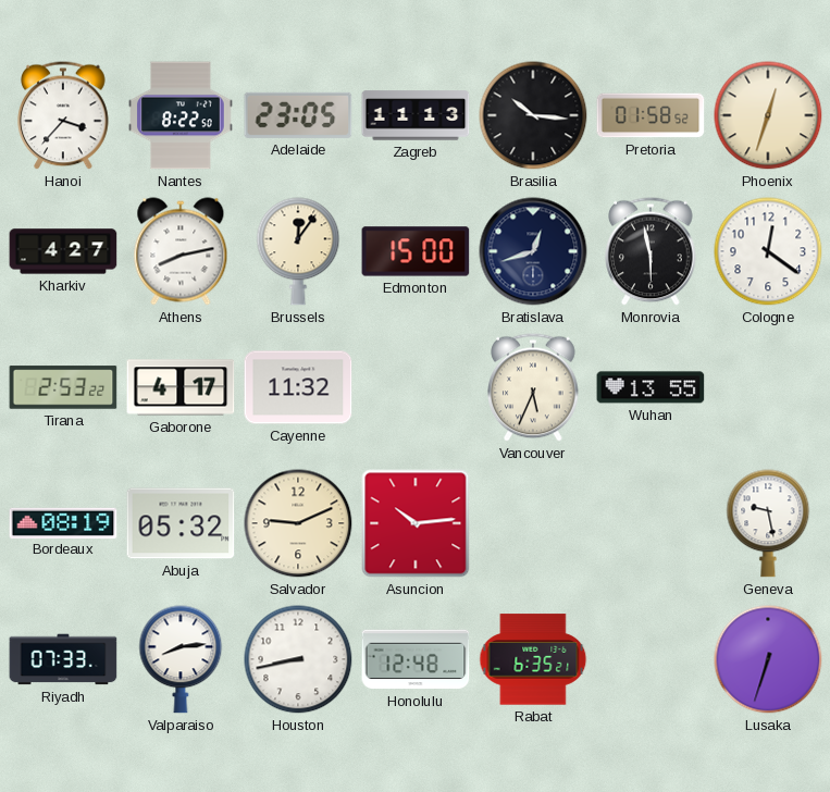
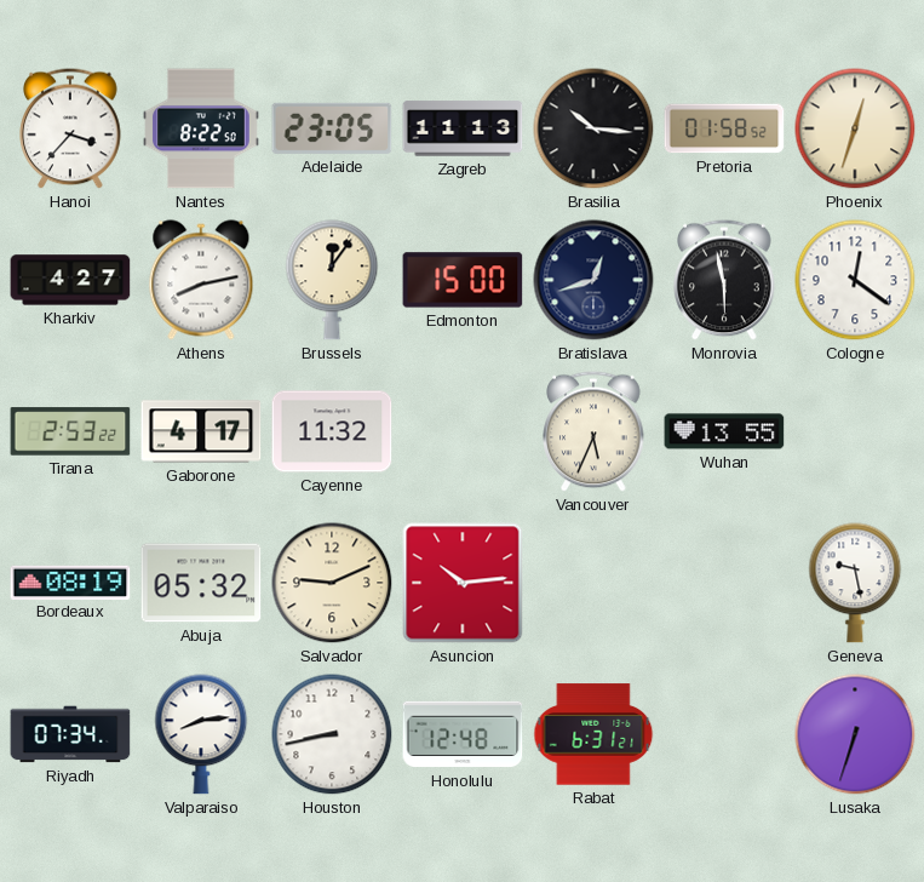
Riyadh: 07:33 -> 07:34 (70, 734)
Rabat: 6:35 -> 6:31 (593, 734)
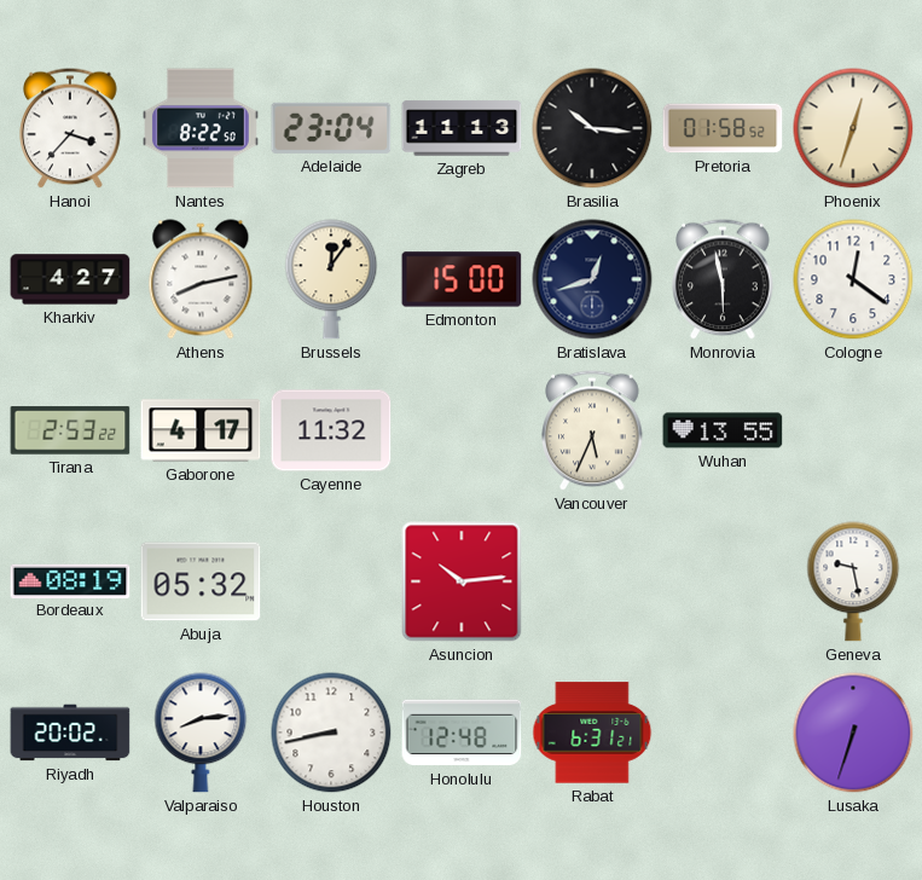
Adelaide: 23:05 -> 23:04 (331, 128)
Salvador: 9:11 -> none (332, 583)
Riyadh: 07:34 -> 20:02 (70, 733)
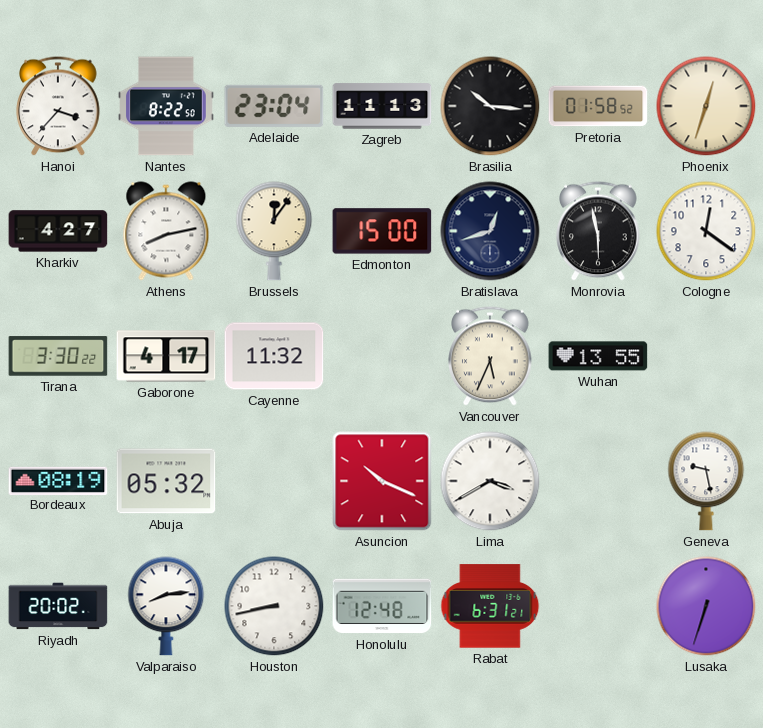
Tirana: 2:53 -> 3:30 (58, 356)
Asuncion: 10:14 -> 10:19 (382, 481)
Lima: none -> 3:40 (490, 481)
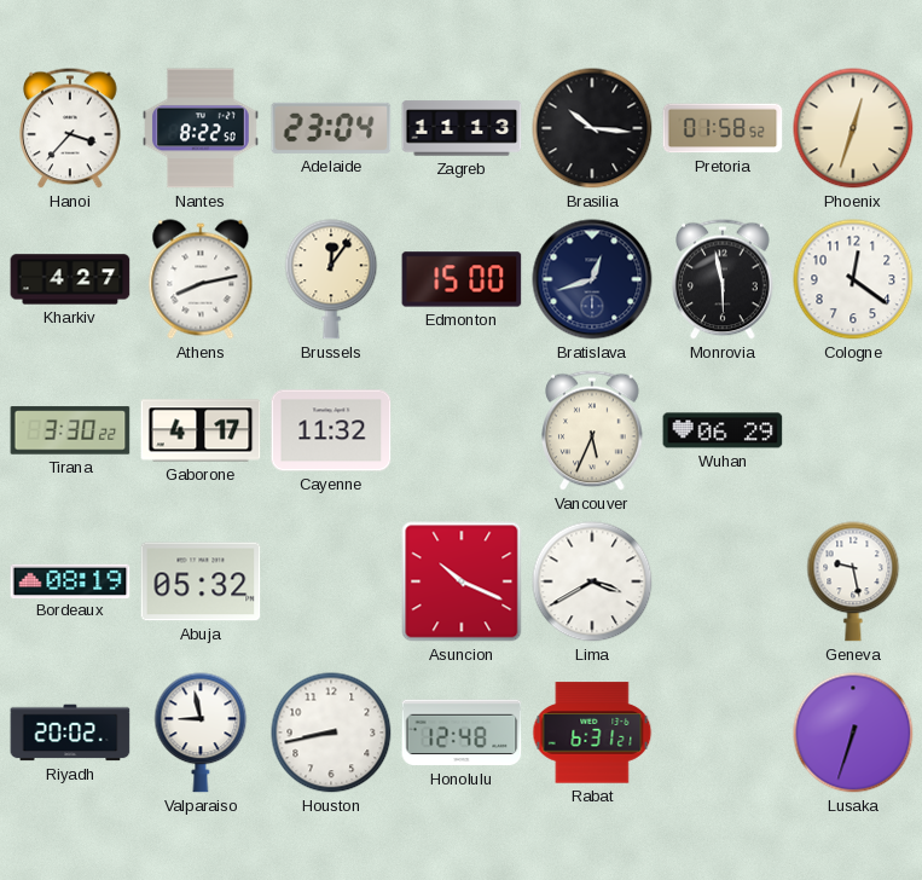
Wuhan: 13:55 -> 06:29 (723, 430)
Valparaiso: 8:14 -> 8:58 (201, 733)
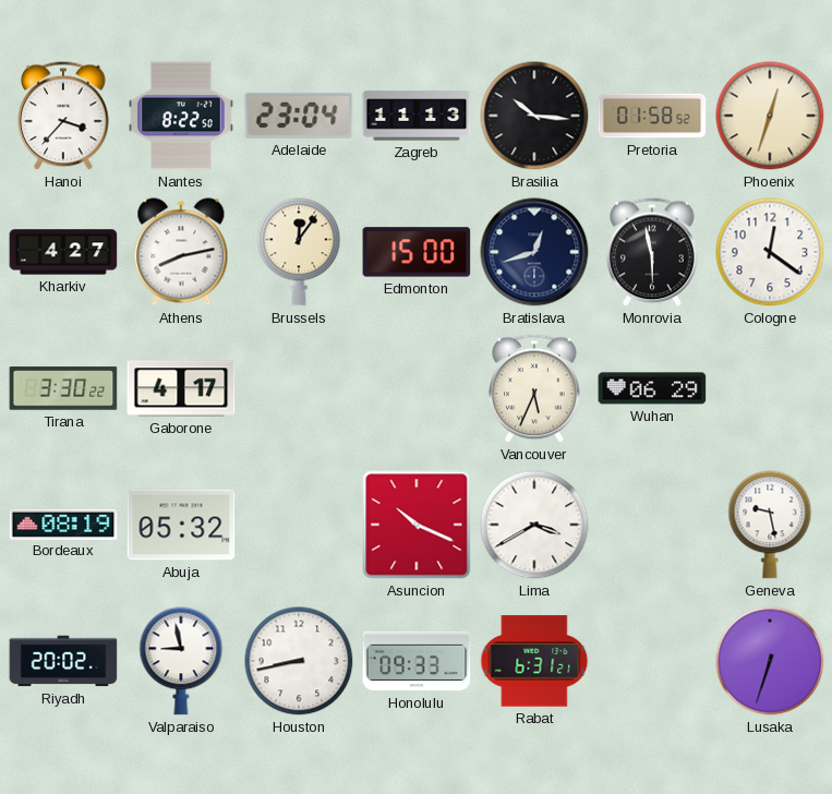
Cayenne: 11:32 -> none (331, 430)
Honolulu: 12:48 -> 09:33 (417, 661)
